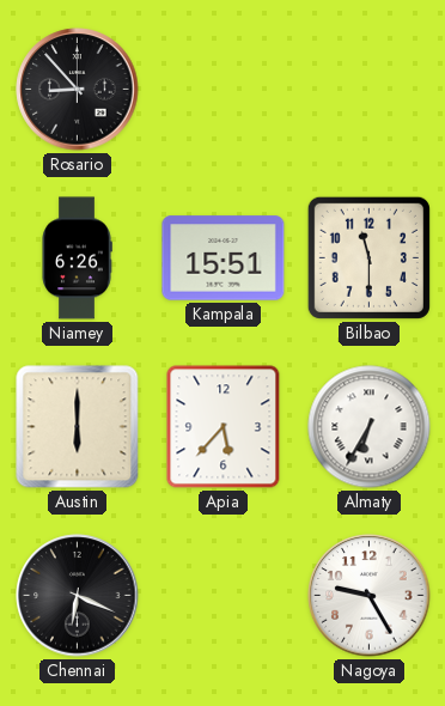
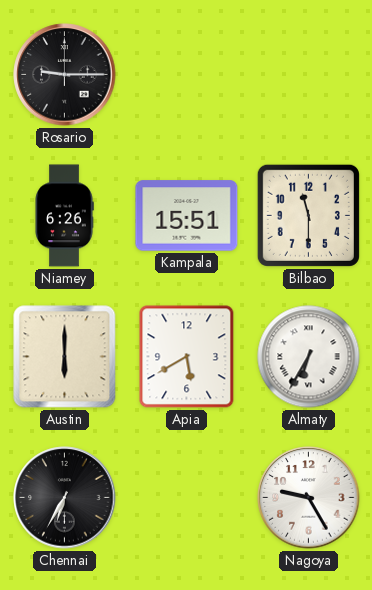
Rosario: 8:53 -> 9:15 (65, 75)
Apia: 5:37 -> 5:40 (187, 357)
Chennai: 6:19 -> 6:35 (65, 498)
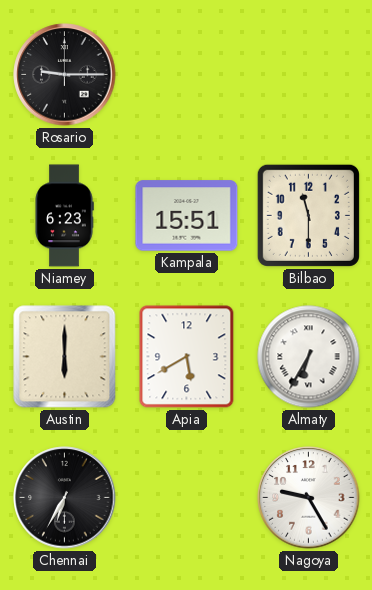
Niamey: 6:26 -> 6:23 (64, 216)
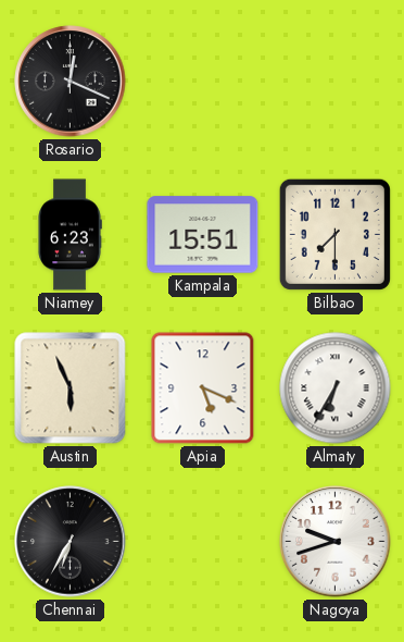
Rosario: 9:15 -> 12:19 (71, 82)
Bilbao: 11:30 -> 7:30 (334, 234)
Austin: 6:00 -> 5:56 (71, 388)
Apia: 5:40 -> 5:19 (203, 388)
Nagoya: 9:25 -> 9:42 (336, 542)
